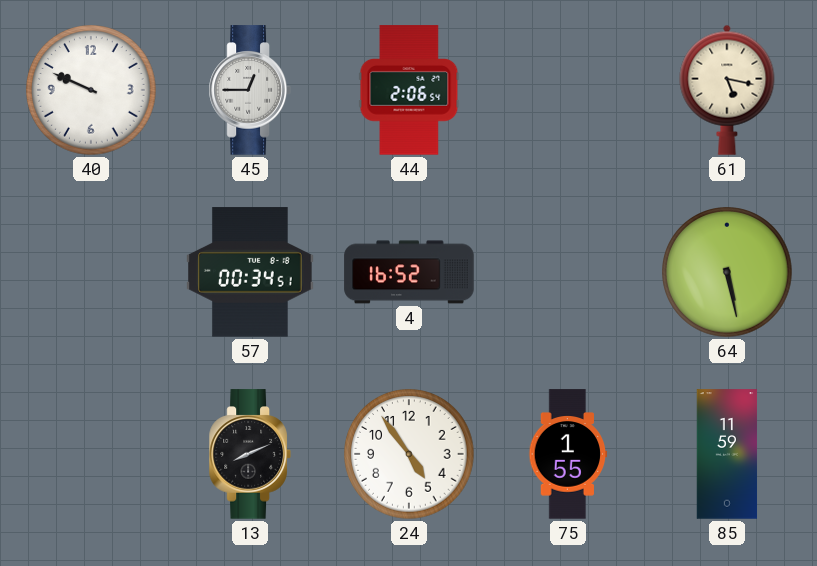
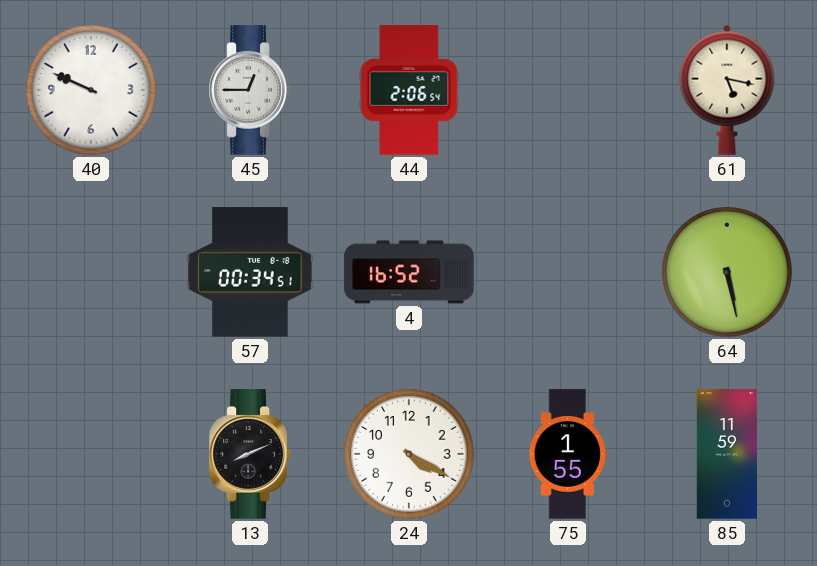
24: 4:54 -> 4:20 (409, 454)
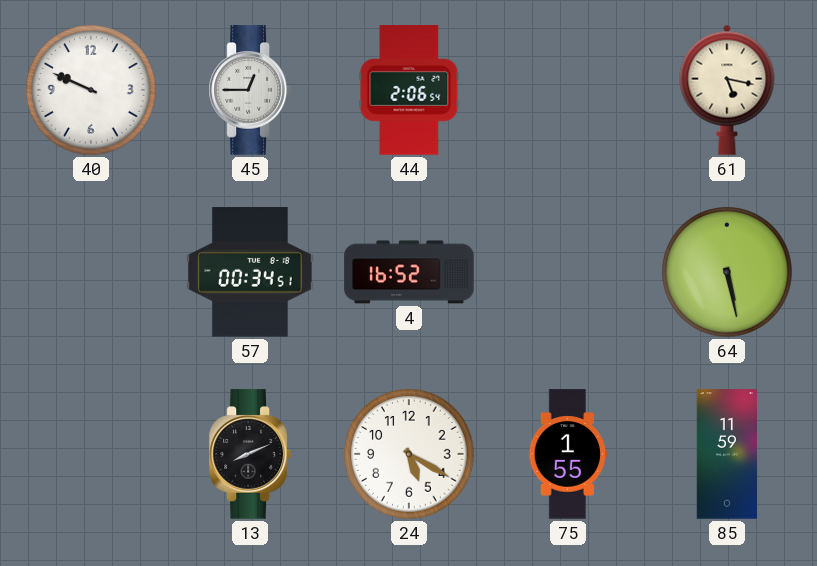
24: 4:20 -> 5:20 (409, 454)
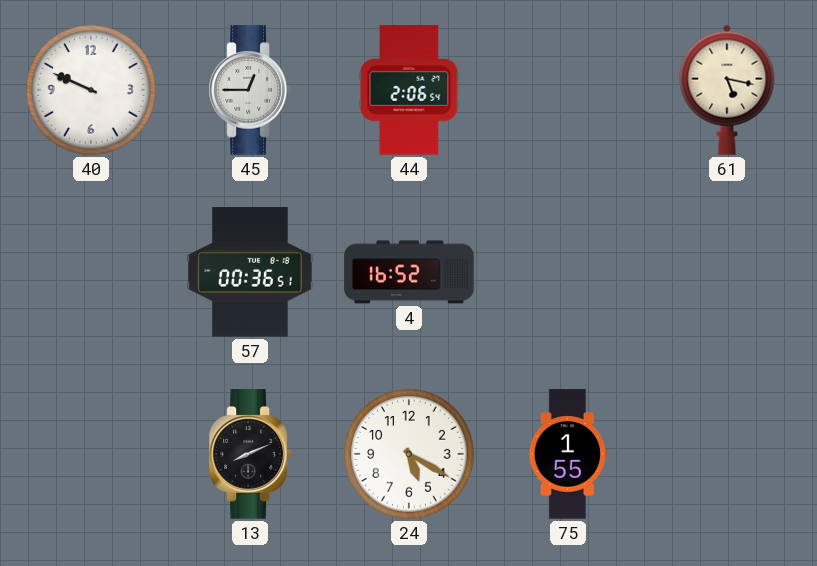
57: 00:34 -> 00:36 (250, 272)
64: 5:28 -> none (727, 272)
85: 11:59 -> none (727, 454)
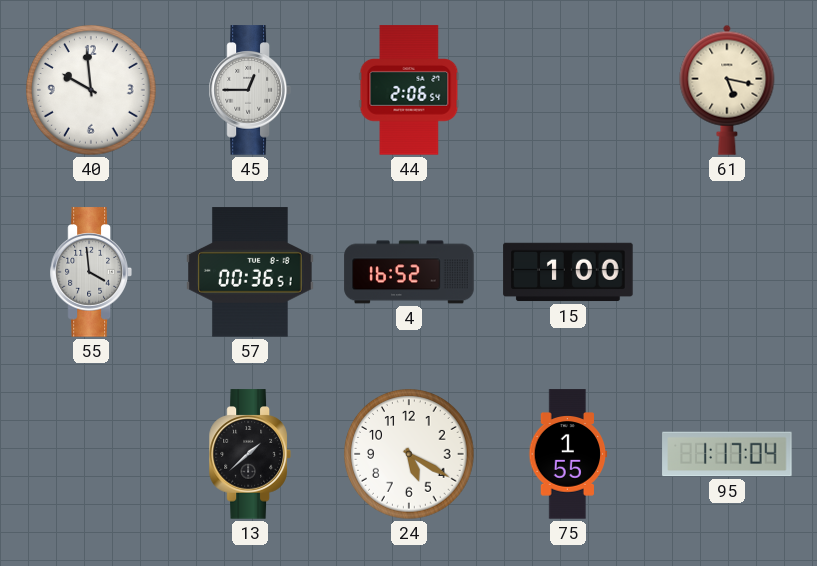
40: 9:49 -> 9:59 (91, 90)
55: none -> 3:59 (91, 272)
15: none -> 1:00 (568, 272)
13: 8:11 -> 1:38 (250, 454)
95: none -> 1:17 (727, 454)
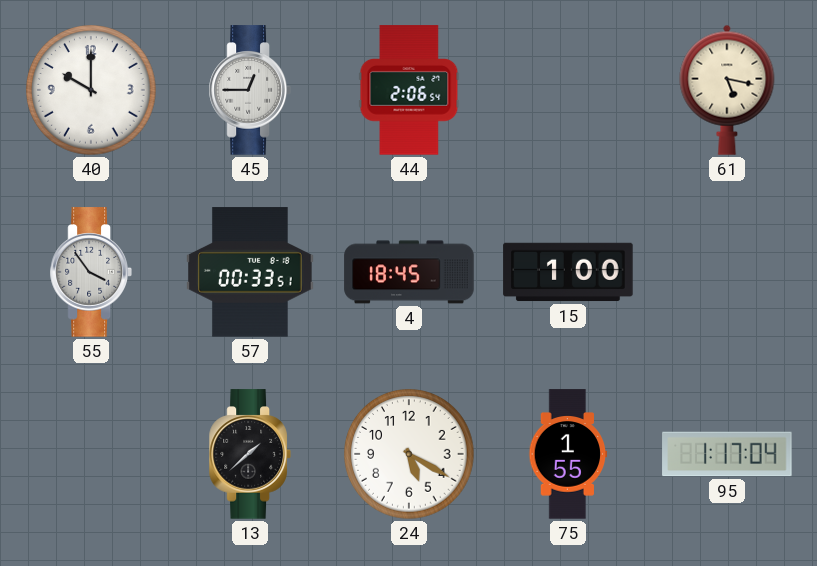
40: 9:59 -> 10:00 (91, 90)
55: 3:59 -> 3:54 (91, 272)
57: 00:36 -> 00:33 (250, 272)
4: 16:52 -> 18:45 (409, 272)
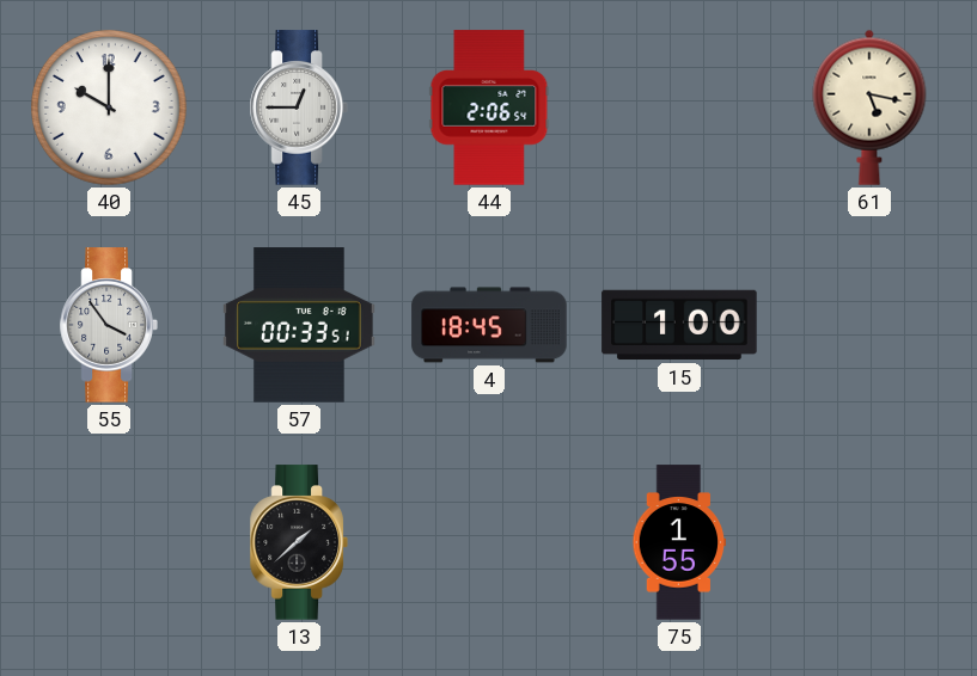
24: 5:20 -> none (409, 454)
95: 1:17 -> none (727, 454)
